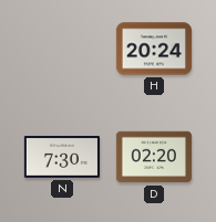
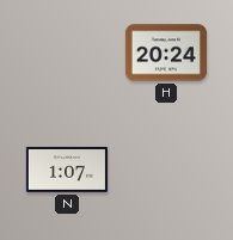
N: 7:30 -> 1:07 (67, 171)
D: 02:20 -> none (154, 157)
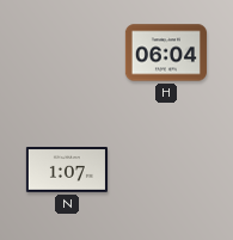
H: 20:24 -> 06:04 (166, 53)
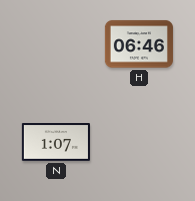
H: 06:04 -> 06:46 (139, 44)
